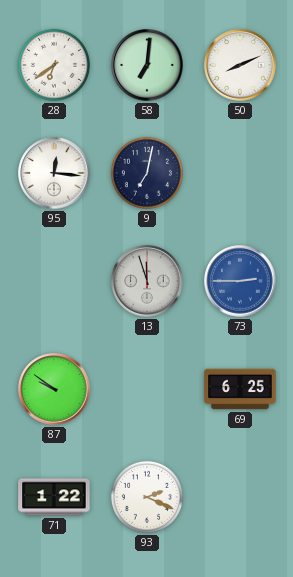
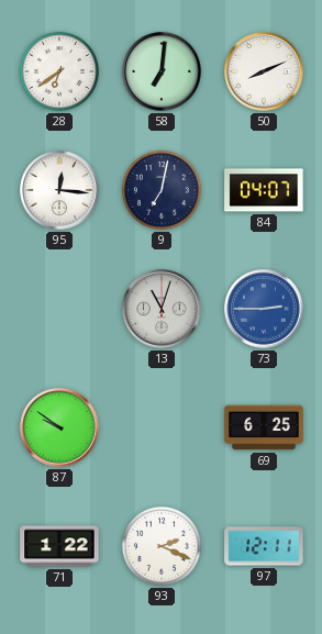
84: none -> 04:07 (264, 190)
13: 11:57 -> 11:03 (162, 309)
97: none -> 12:11 (264, 546)
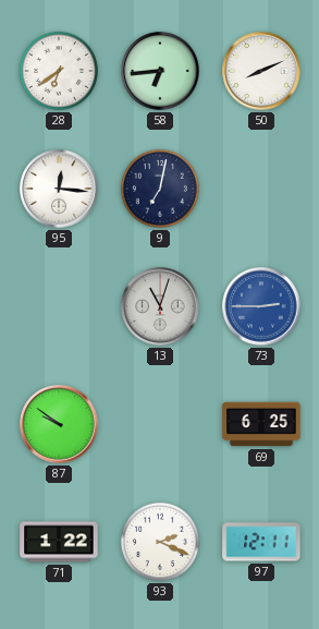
58: 7:01 -> 6:44 (160, 71)
84: 04:07 -> none (264, 190)
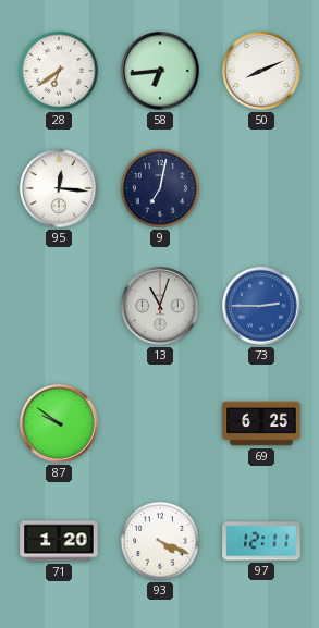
71: 1:22 -> 1:20 (59, 541)
93: 2:19 -> 4:19 (160, 541)
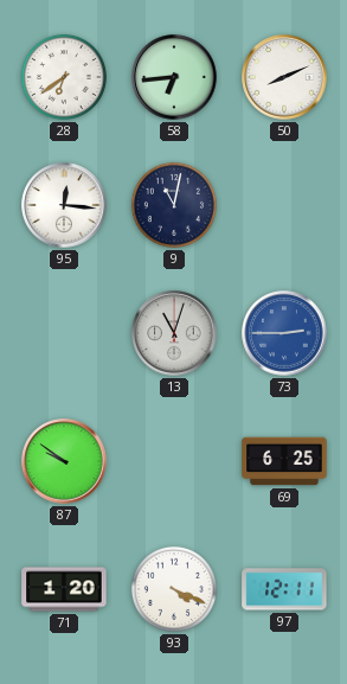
9: 7:02 -> 11:02 (174, 205)
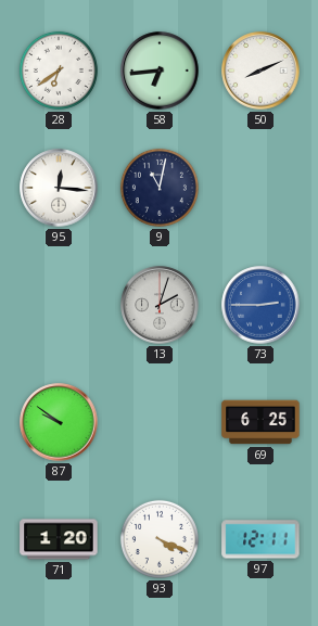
13: 11:03 -> 2:03 (160, 305)
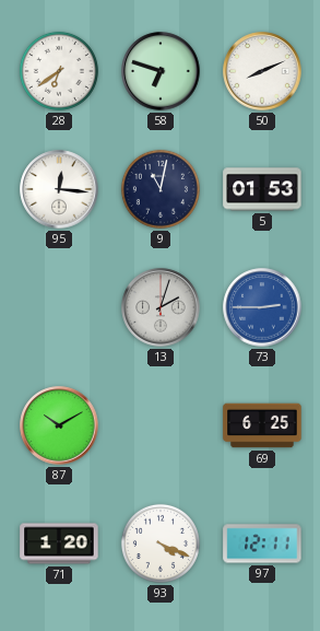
58: 6:44 -> 6:48 (161, 71)
5: none -> 01:53 (262, 189)
87: 9:51 -> 10:10 (59, 425)
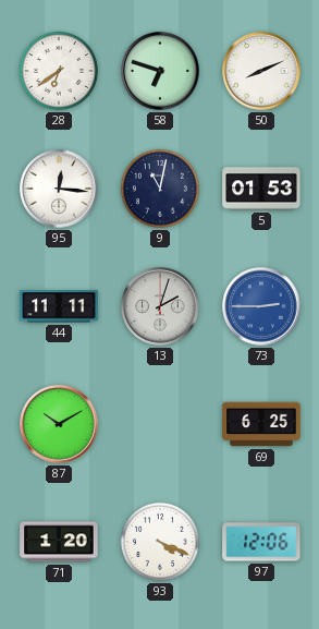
44: none -> 11:11 (59, 306)
97: 12:11 -> 12:06 (261, 542)
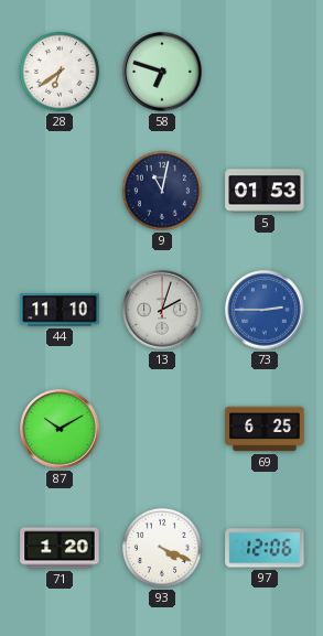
50: 8:11 -> none (261, 71)
95: 12:16 -> none (59, 189)
44: 11:11 -> 11:10 (60, 310)
